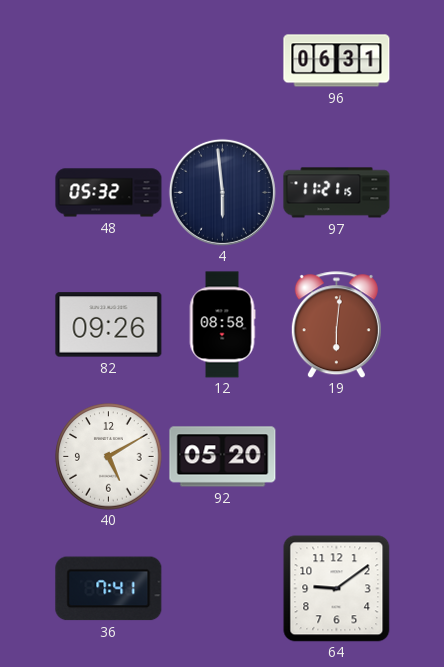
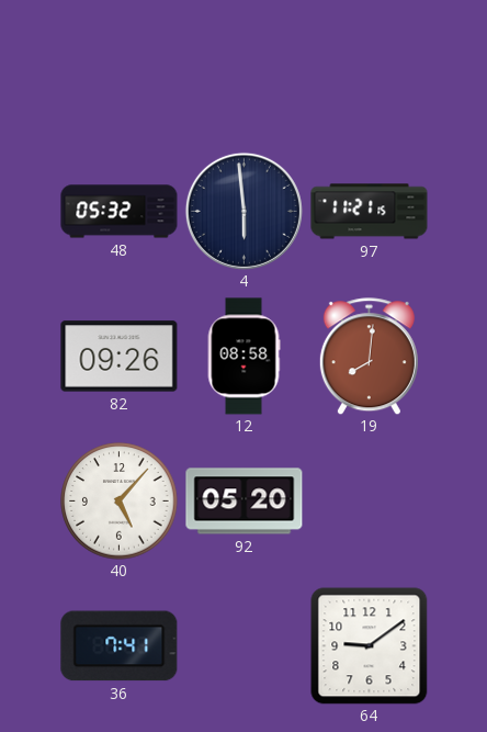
96: 06:31 -> none (337, 61)
19: 6:01 -> 8:01 (369, 357)
40: 5:10 -> 5:07 (120, 502)
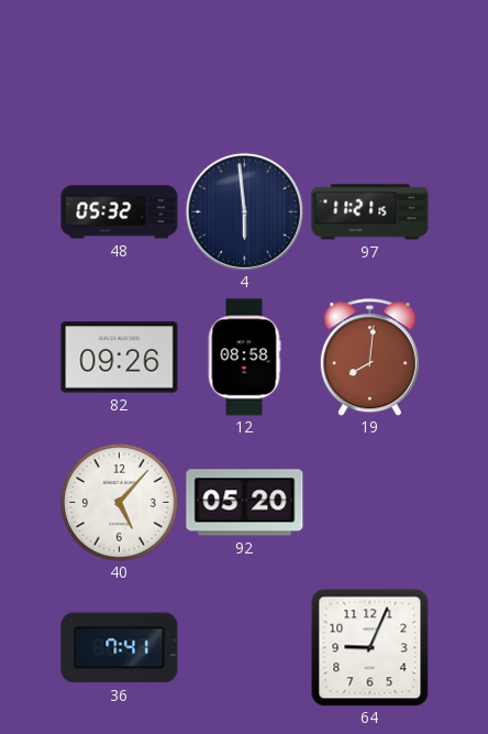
64: 9:09 -> 9:04 (369, 648)
